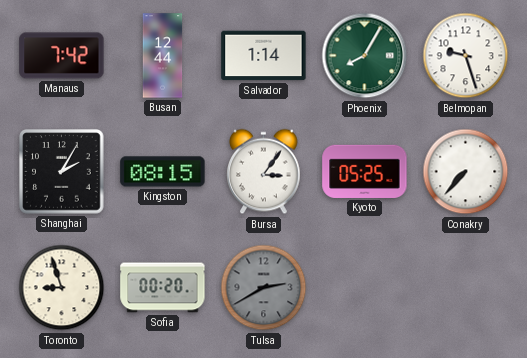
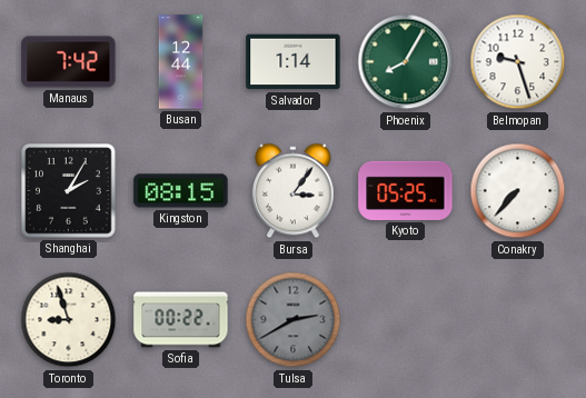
Sofia: 00:20 -> 00:22 (181, 320)
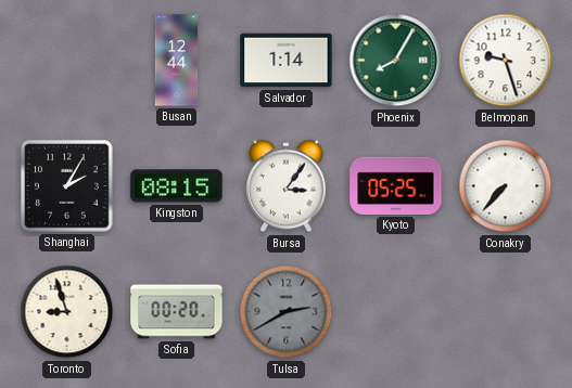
Manaus: 7:42 -> none (69, 62)
Sofia: 00:22 -> 00:20 (177, 312)
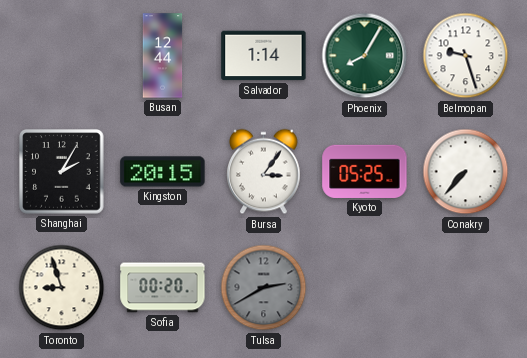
Kingston: 08:15 -> 20:15 (163, 172)
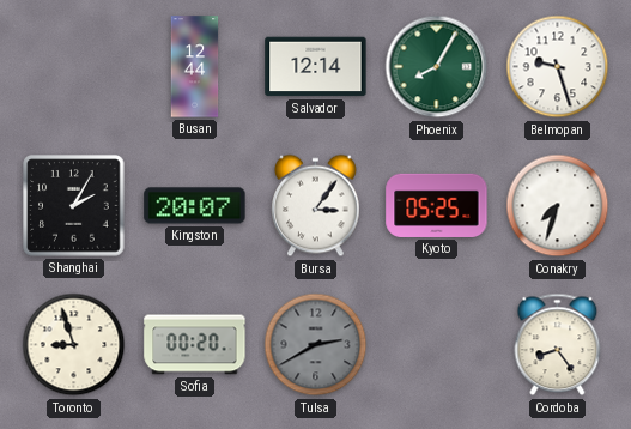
Salvador: 1:14 -> 12:14 (316, 67)
Kingston: 20:15 -> 20:07 (195, 206)
Conakry: 7:37 -> 7:33 (558, 206)
Cordoba: none -> 8:24 (558, 345)
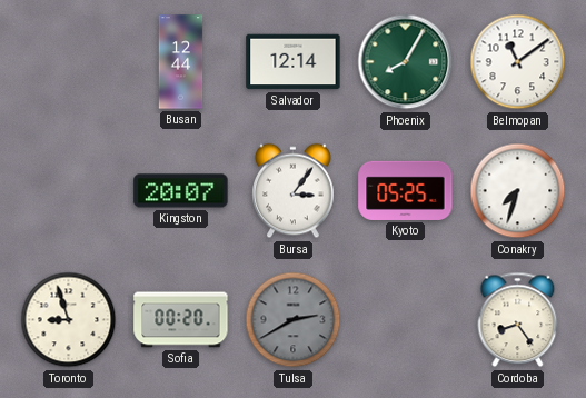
Belmopan: 9:27 -> 11:09 (518, 62)
Shanghai: 2:05 -> none (74, 206)
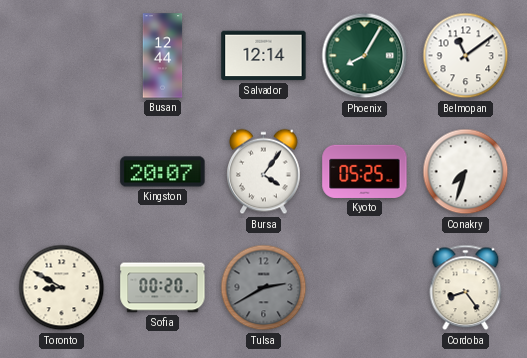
Bursa: 3:06 -> 4:06 (264, 172)
Toronto: 8:57 -> 8:50 (62, 288)
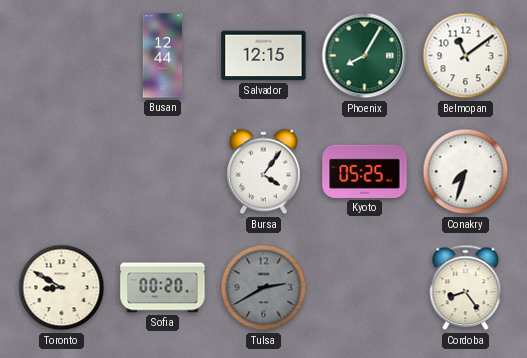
Salvador: 12:14 -> 12:15 (264, 56)
Kingston: 20:07 -> none (163, 172)
